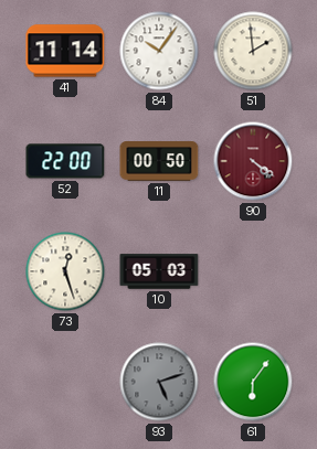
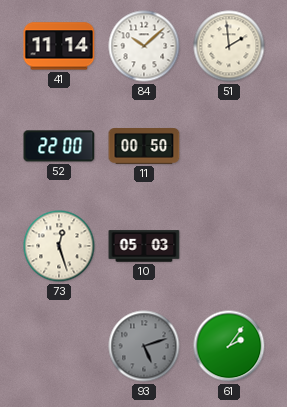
84: 10:06 -> 10:08 (144, 46)
90: 4:21 -> none (253, 161)
61: 6:06 -> 2:06 (229, 346)
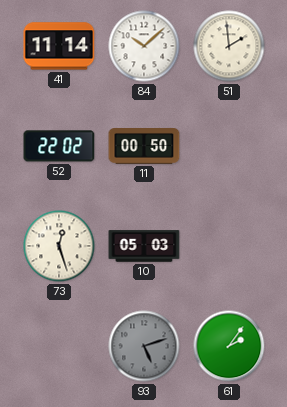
52: 22:00 -> 22:02 (59, 146)
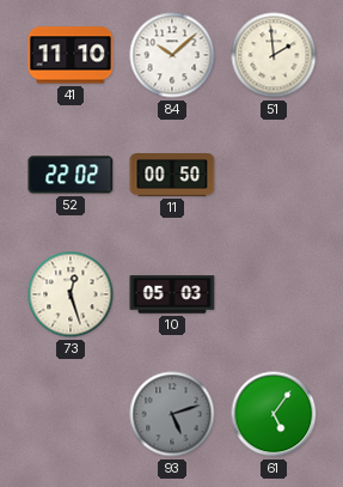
41: 11:14 -> 11:10 (71, 55)
61: 2:06 -> 5:06 (274, 414)
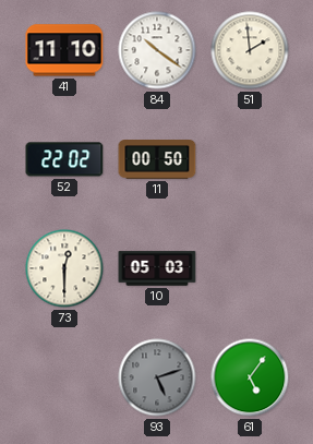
84: 10:08 -> 10:21 (157, 50)
73: 12:27 -> 12:30 (64, 268)
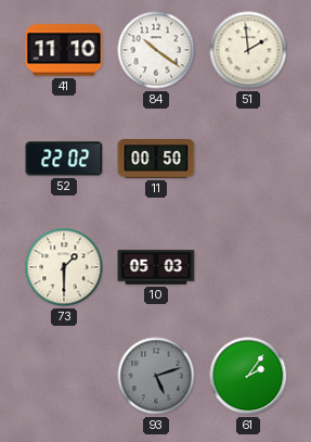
73: 12:30 -> 1:30 (64, 267)
61: 5:06 -> 2:06 (248, 376)
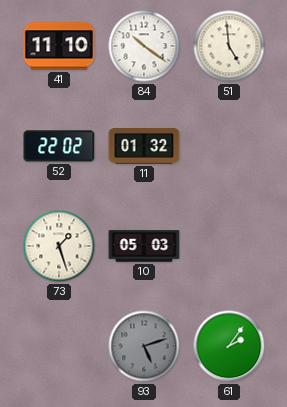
51: 1:59 -> 4:59 (229, 46)
11: 00:50 -> 01:32 (144, 147)
73: 1:30 -> 1:27 (59, 246)
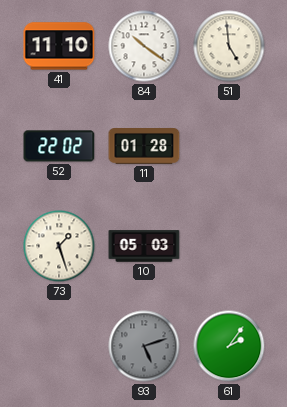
11: 01:32 -> 01:28 (144, 147)
